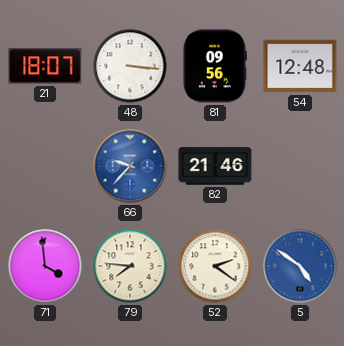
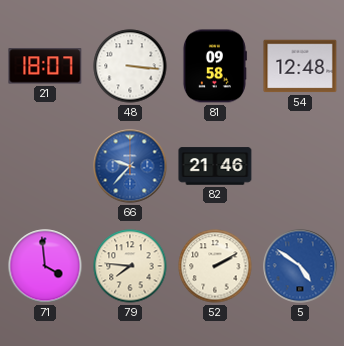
81: 09:56 -> 09:58 (214, 66)
52: 2:21 -> 2:10 (215, 266)
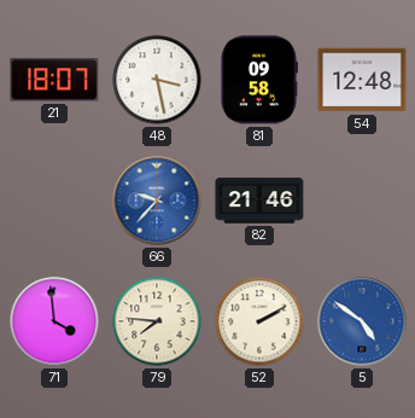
48: 3:16 -> 3:28 (157, 80)
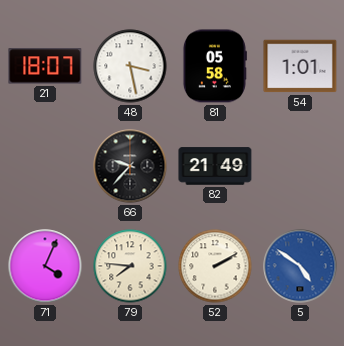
81: 09:58 -> 05:58 (214, 66)
54: 12:48 -> 1:01 (300, 66)
66 dial: blue -> black (130, 166)
82: 21:46 -> 21:49 (215, 166)
71: 3:59 -> 4:04 (45, 266)
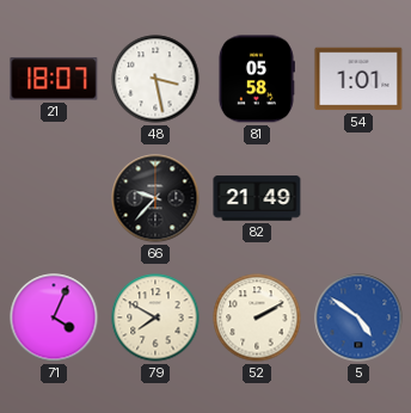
79: 7:46 -> 7:50 (155, 318)
